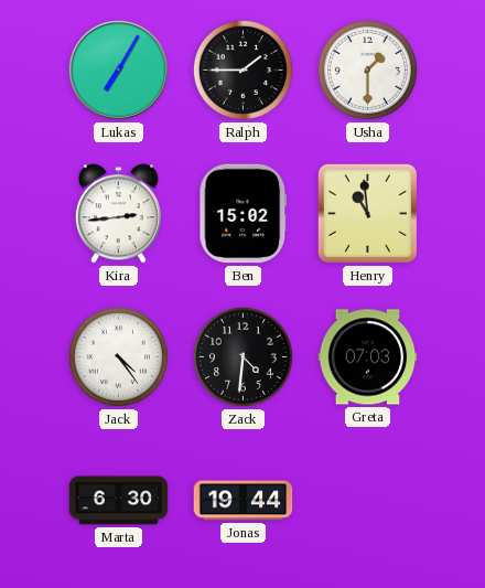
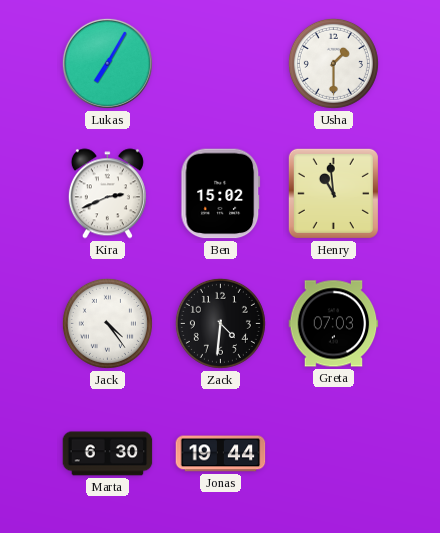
Ralph: 1:45 -> none (242, 70)
Kira: 2:44 -> 2:41 (107, 194)
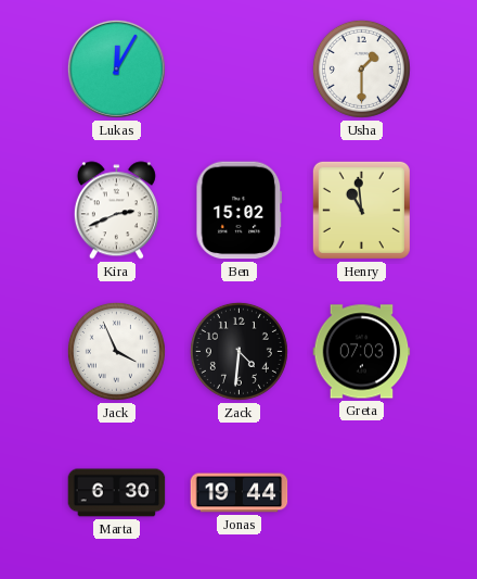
Lukas: 7:05 -> 12:05 (116, 68)
Jack: 4:24 -> 3:56 (116, 351)
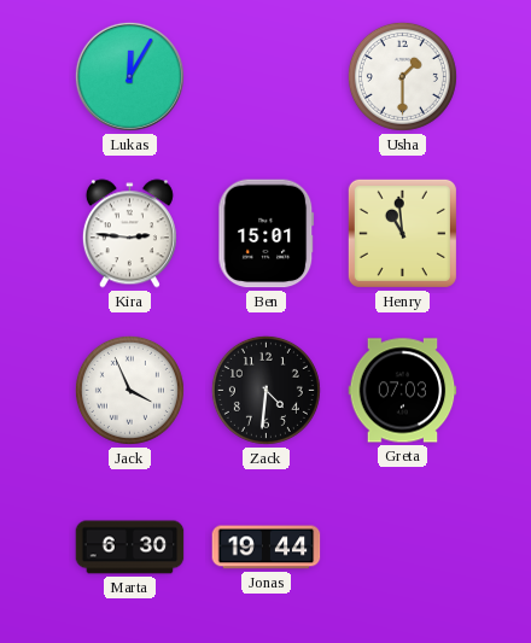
Kira: 2:41 -> 2:46 (129, 234)
Ben: 15:02 -> 15:01 (267, 234)
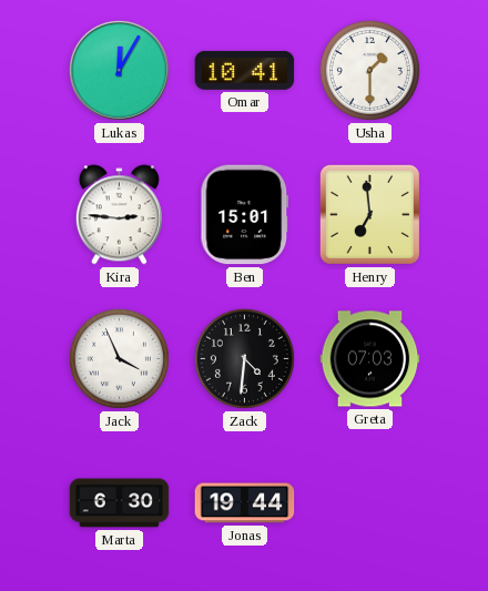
Omar: none -> 10:41 (245, 70)
Henry: 10:59 -> 6:59 (369, 214)
